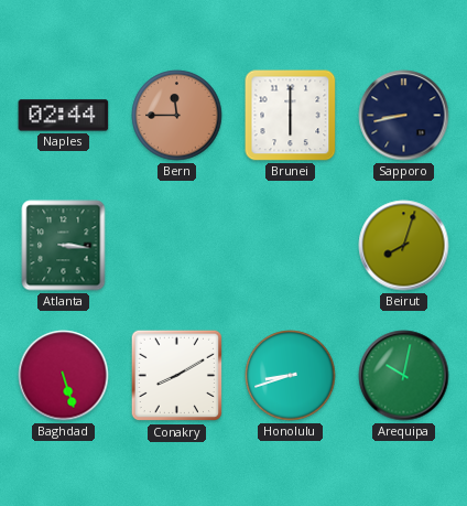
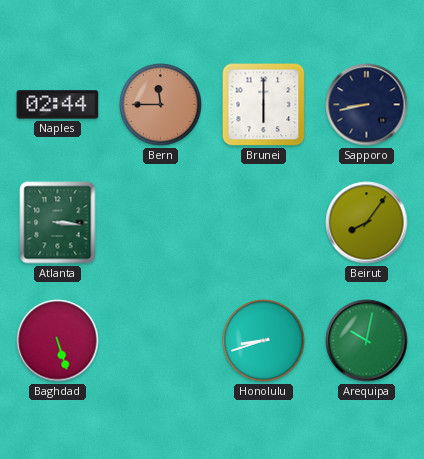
Beirut: 8:03 -> 8:06 (367, 223)
Conakry: 8:10 -> none (177, 376)
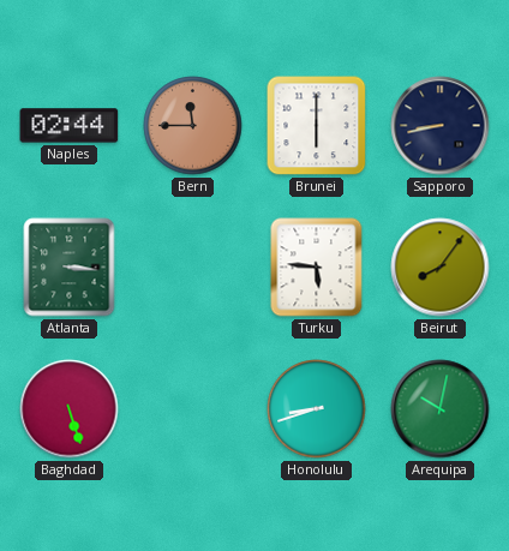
Turku: none -> 5:46 (317, 268)
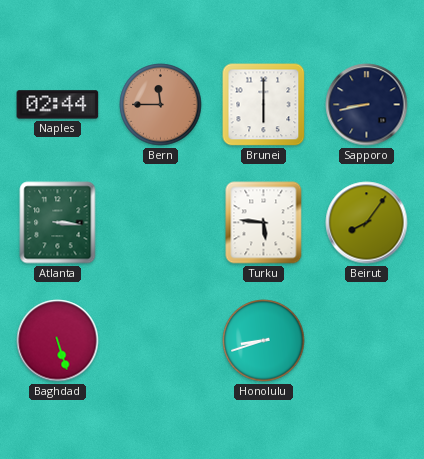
Arequipa: 10:02 -> none (441, 409)
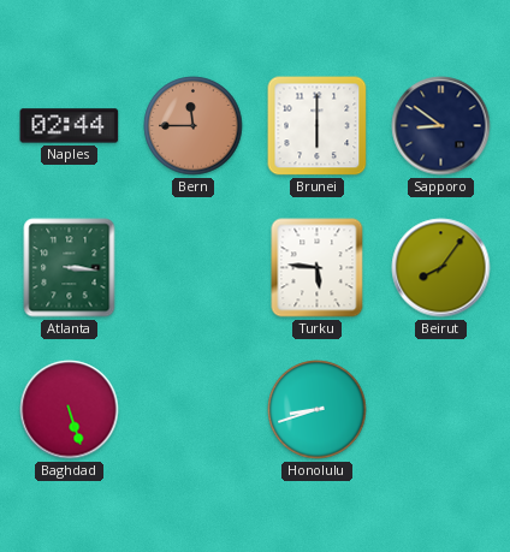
Sapporo: 8:43 -> 8:51 (441, 126)
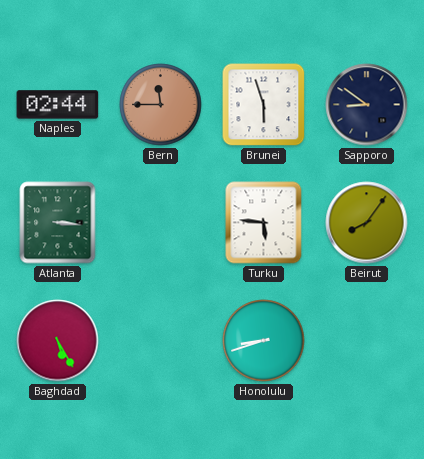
Brunei: 6:00 -> 5:57 (264, 105)
Baghdad: 5:27 -> 5:25 (58, 341)
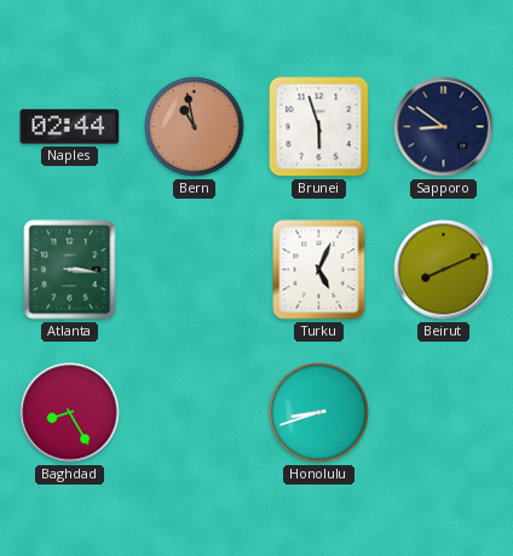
Bern: 11:45 -> 10:58 (195, 127)
Turku: 5:46 -> 5:04 (319, 270)
Beirut: 8:06 -> 8:11 (444, 270)
Baghdad: 5:25 -> 8:25 (70, 413)
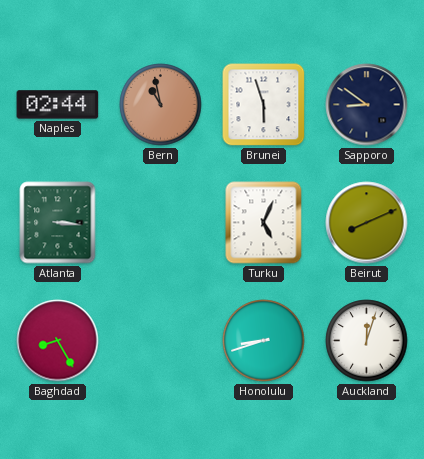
Auckland: none -> 12:03 (367, 341)
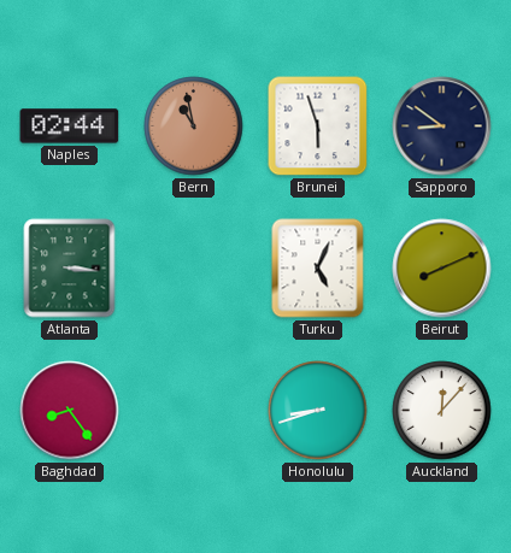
Baghdad: 8:25 -> 8:24 (70, 411)
Auckland: 12:03 -> 12:07 (442, 411)
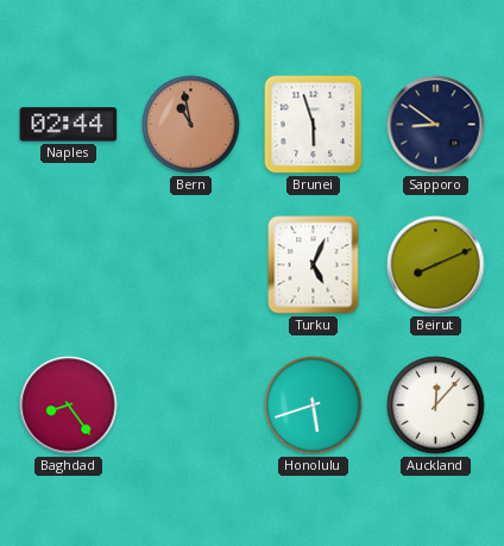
Atlanta: 3:16 -> none (70, 269)
Honolulu: 8:42 -> 5:42 (314, 406)
